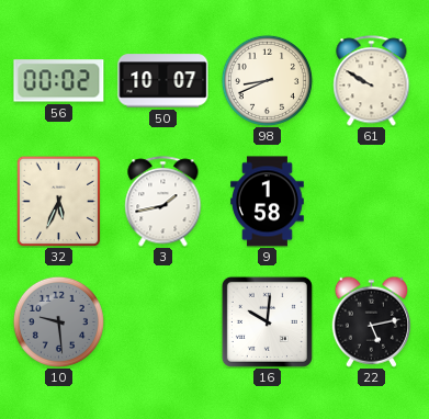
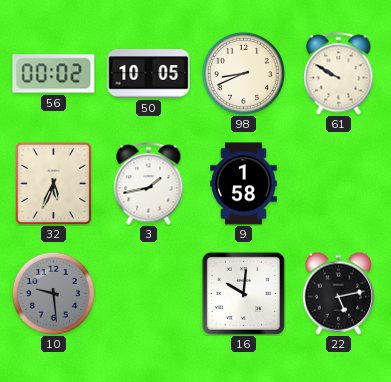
50: 10:07 -> 10:05 (149, 74)
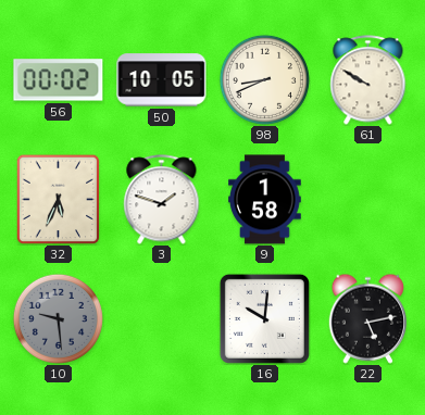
3: 1:43 -> 1:48 (162, 200)
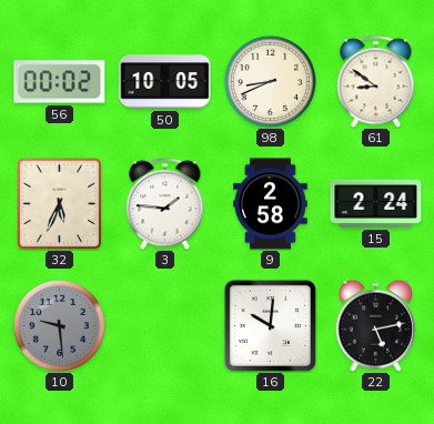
61: 9:50 -> 8:51 (376, 82)
3: 1:48 -> 1:46 (165, 204)
9: 1:58 -> 2:58 (271, 204)
15: none -> 2:24 (376, 203)
